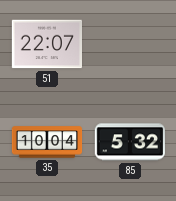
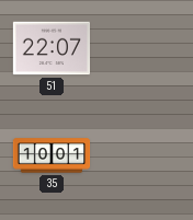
35: 10:04 -> 10:01 (52, 155)
85: 5:32 -> none (130, 142)
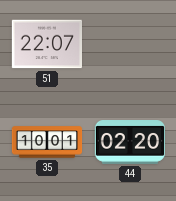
44: none -> 02:20 (129, 143)
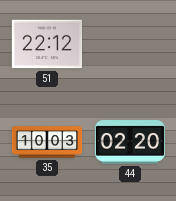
51: 22:07 -> 22:12 (46, 44)
35: 10:01 -> 10:03 (47, 142)
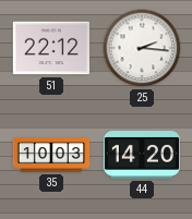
25: none -> 2:16 (142, 48)
44: 02:20 -> 14:20 (141, 156)
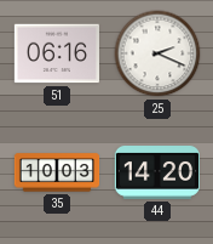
51: 22:12 -> 06:16 (56, 53)
25: 2:16 -> 2:19 (157, 53)
